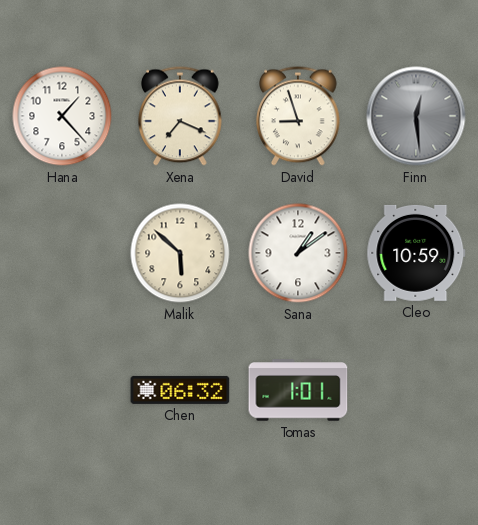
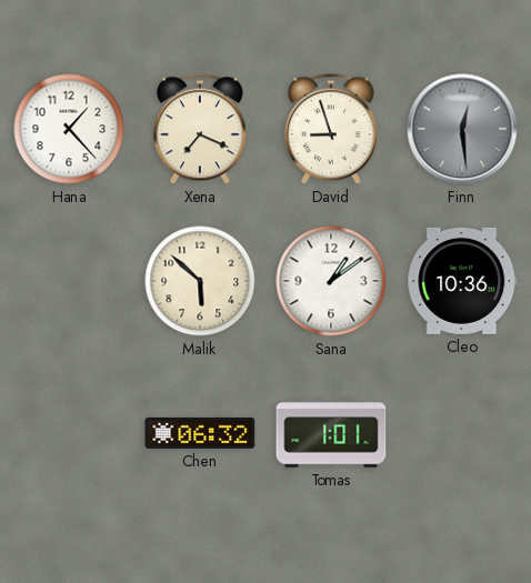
Cleo: 10:59 -> 10:36 (462, 281)
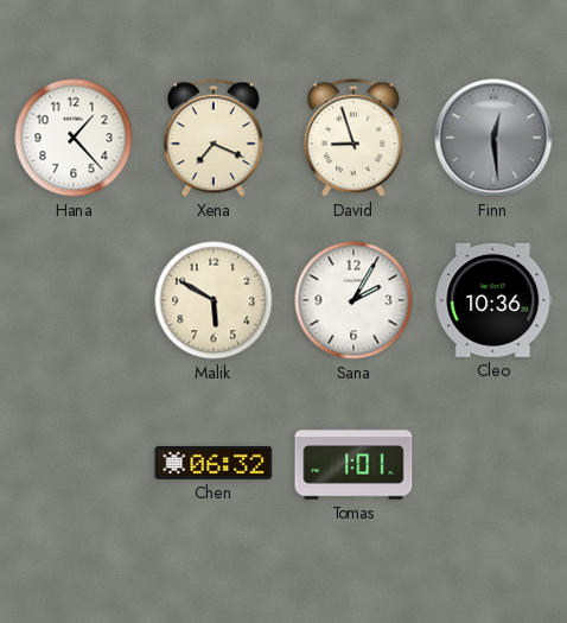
Malik: 5:52 -> 5:50 (214, 300)
Sana: 1:09 -> 2:05 (353, 300)
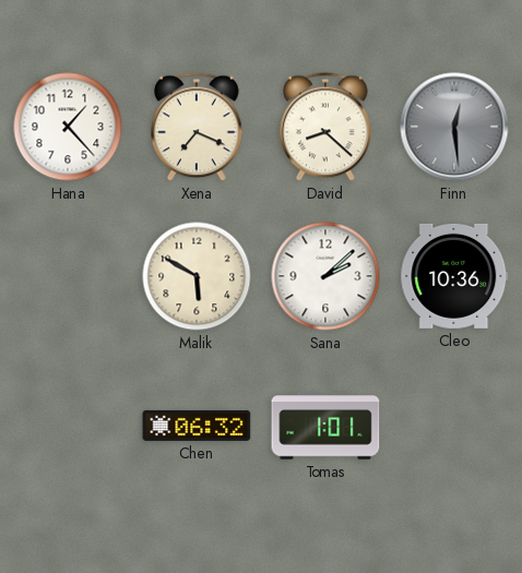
David: 8:57 -> 8:22 (327, 127)
Sana: 2:05 -> 2:08 (325, 276)
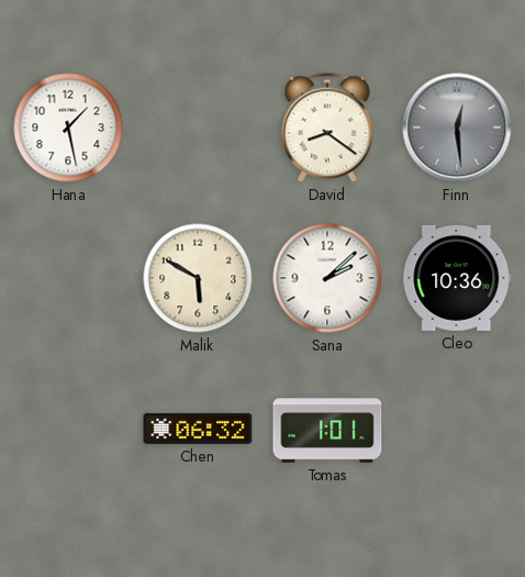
Hana: 1:23 -> 1:28 (68, 127)
Xena: 7:19 -> none (198, 127)
David: 8:22 -> 8:21 (328, 127)
